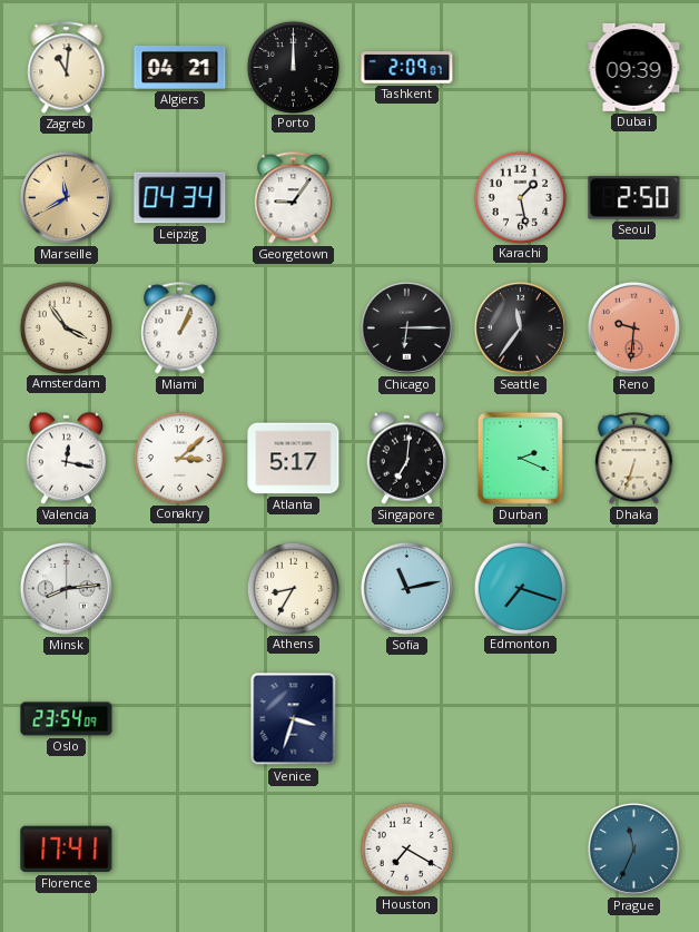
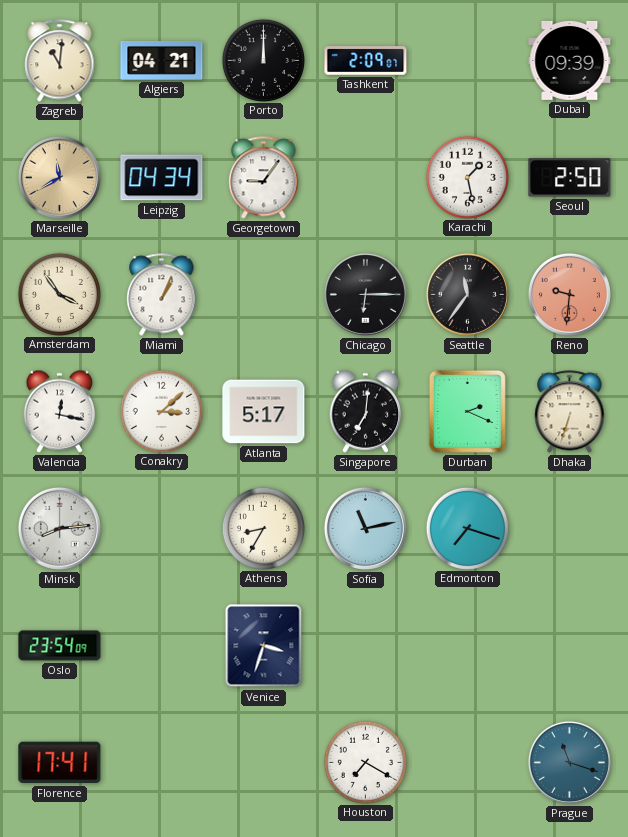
Prague: 11:34 -> 11:18 (569, 762)
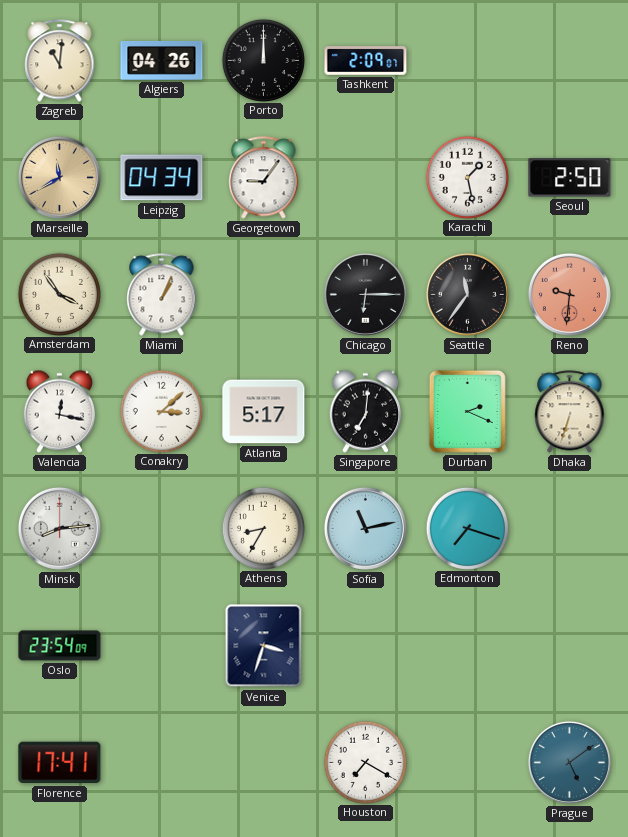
Algiers: 04:21 -> 04:26 (162, 60)
Dubai: 09:39 -> none (570, 60)
Prague: 11:18 -> 5:09 (569, 762)
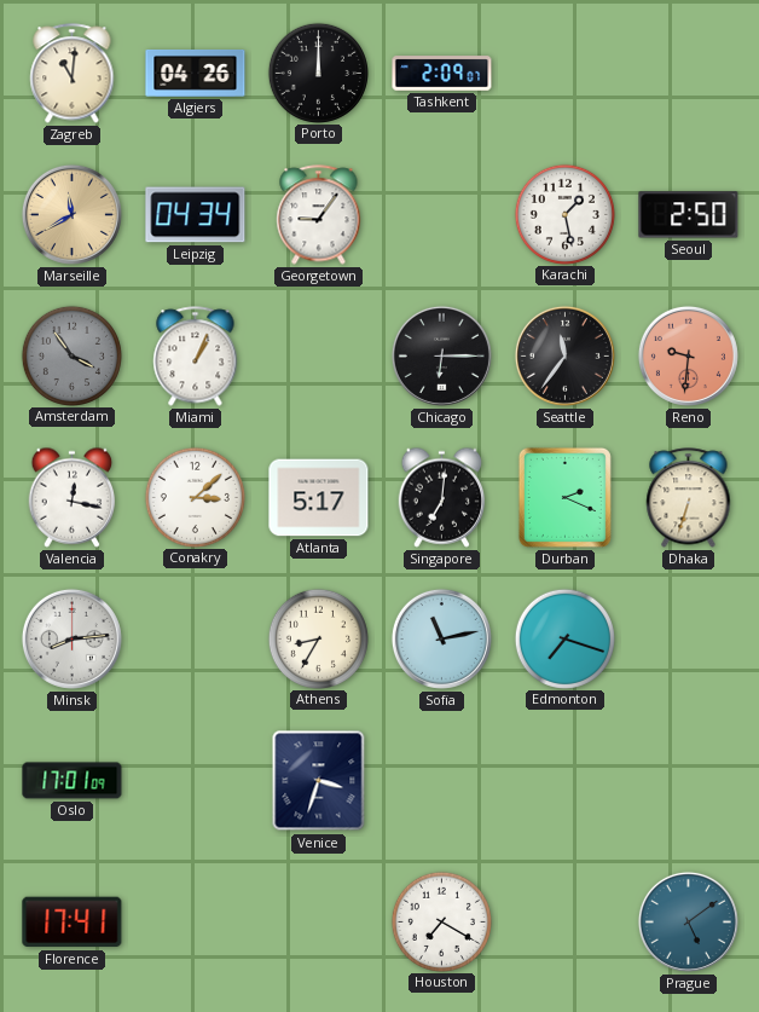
Amsterdam dial: cream -> grey (71, 355)
Oslo: 23:54 -> 17:01 (73, 781)
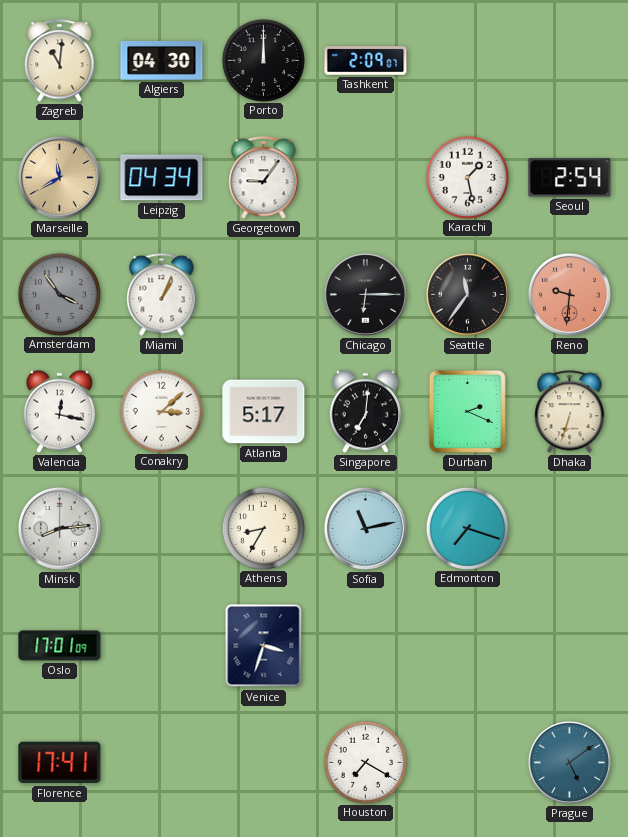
Algiers: 04:26 -> 04:30 (162, 60)
Seoul: 2:50 -> 2:54 (570, 178)
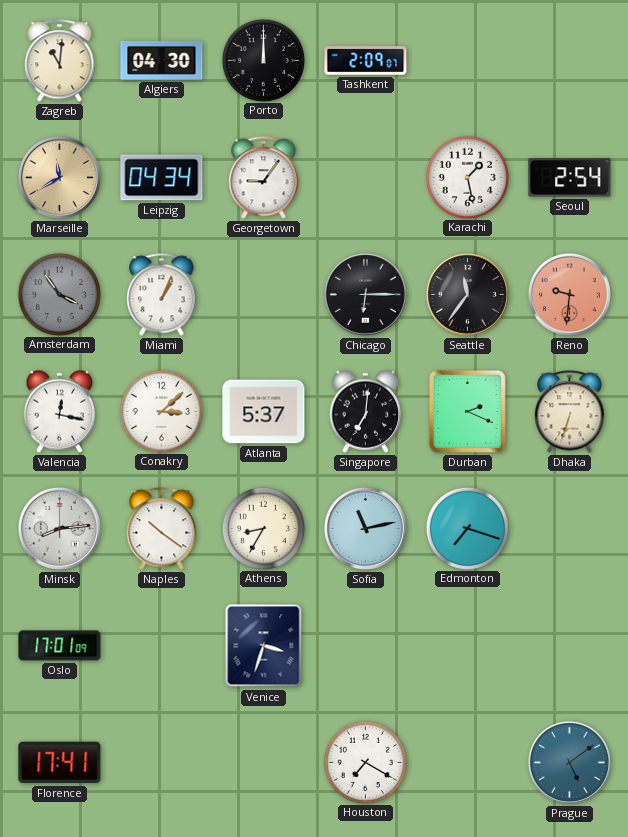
Atlanta: 5:17 -> 5:37 (264, 412)
Naples: none -> 10:21 (162, 529)
